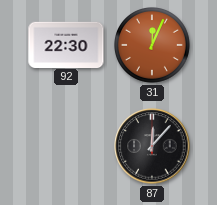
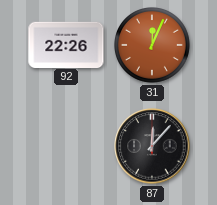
92: 22:30 -> 22:26 (66, 44)
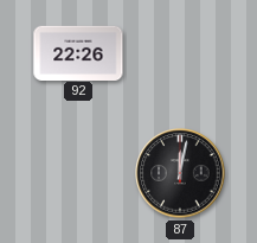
31: 12:04 -> none (153, 46)
87: 12:07 -> 12:02 (180, 173)
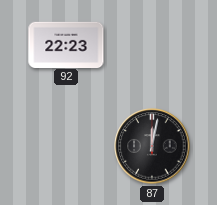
92: 22:26 -> 22:23 (66, 44)
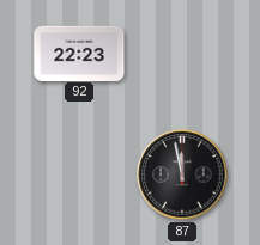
87: 12:02 -> 11:58 (182, 174)
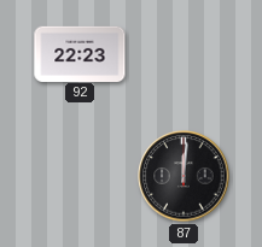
87: 11:58 -> 12:01 (184, 176)
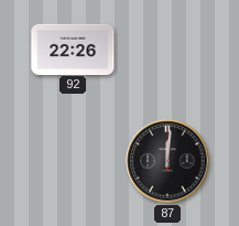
92: 22:23 -> 22:26 (73, 49)
